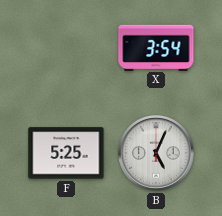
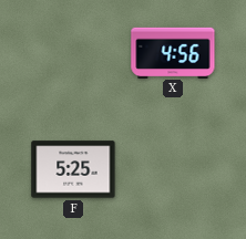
X: 3:54 -> 4:56 (173, 52)
B: 5:04 -> none (156, 153)
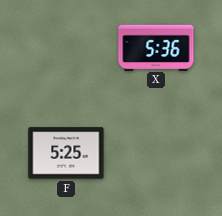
X: 4:56 -> 5:36 (156, 47)
